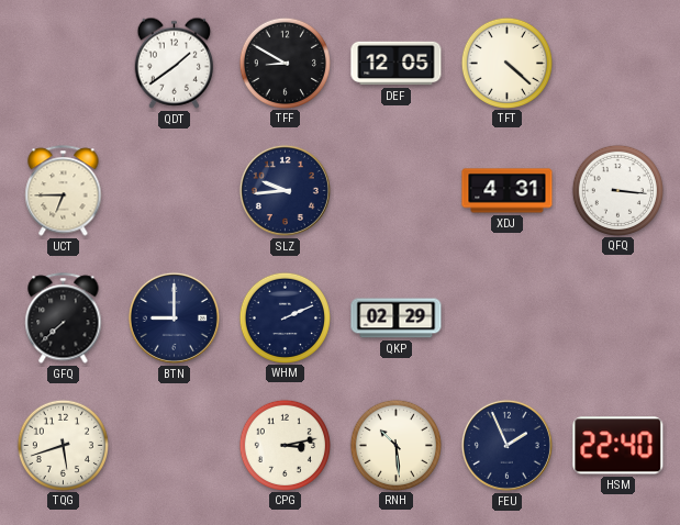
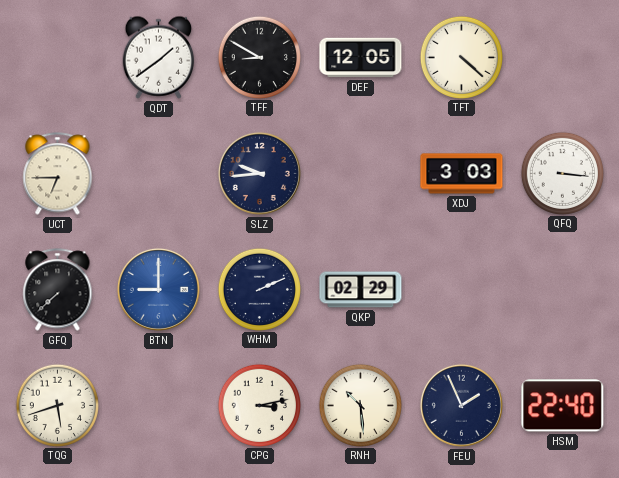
XDJ: 4:31 -> 3:03 (462, 174)
BTN dial: navy -> blue (158, 289)
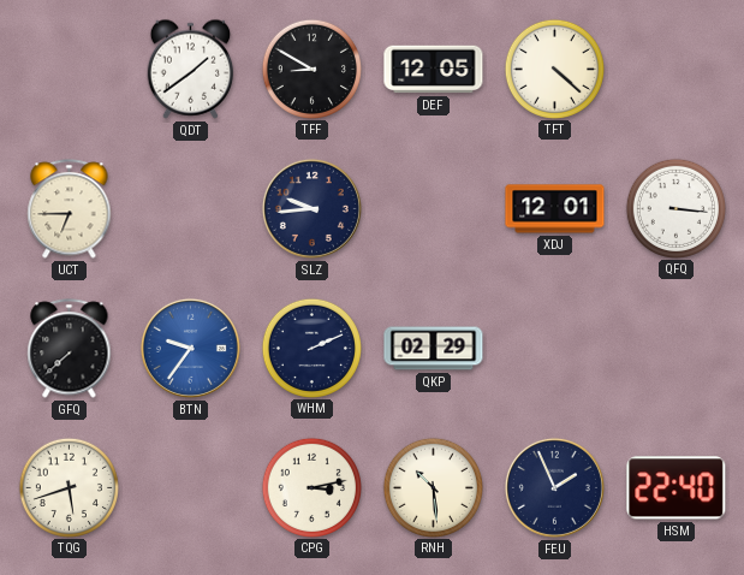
XDJ: 3:03 -> 12:01 (555, 209)
BTN: 9:00 -> 9:36 (190, 348)
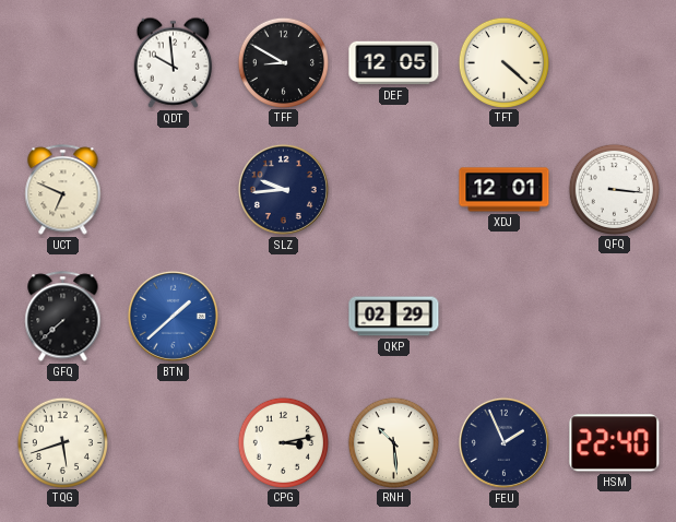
QDT: 1:39 -> 9:59 (174, 62)
UCT: 6:45 -> 6:49 (63, 190)
BTN: 9:36 -> 1:38 (173, 316)
WHM: 2:11 -> none (311, 348)
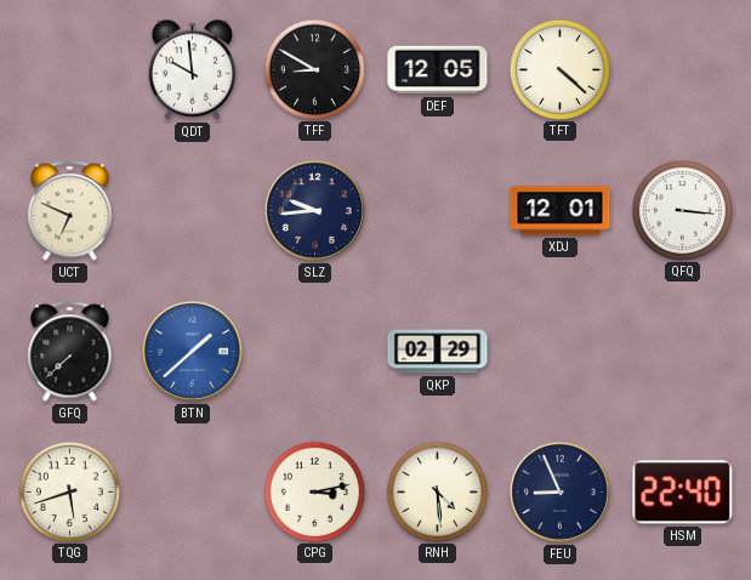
RNH: 10:29 -> 4:29 (437, 491)
FEU: 1:56 -> 8:56 (559, 491)
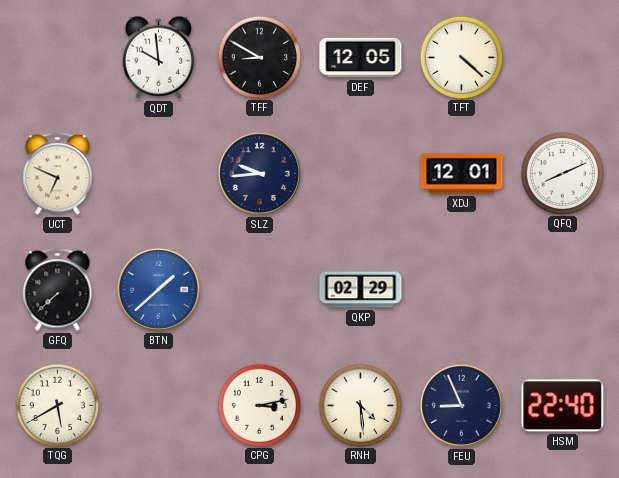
QFQ: 3:16 -> 8:11 (562, 173)
TQG: 5:42 -> 5:40 (57, 405)
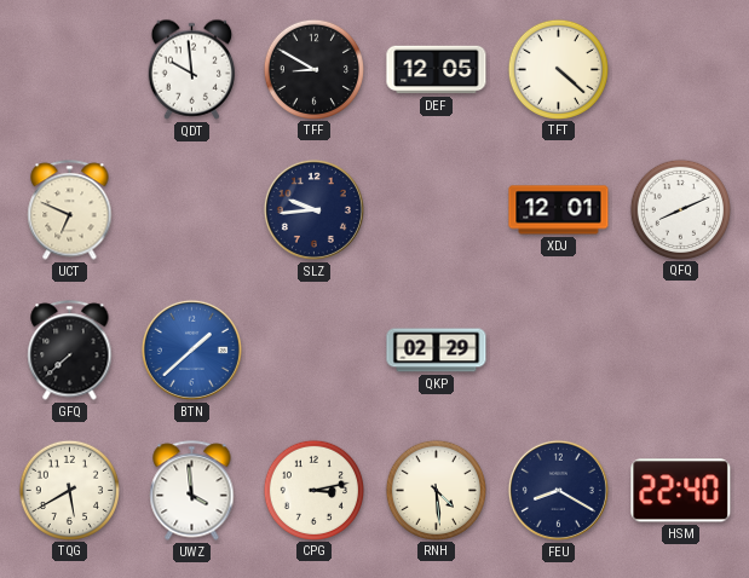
UWZ: none -> 3:59 (192, 491)
FEU: 8:56 -> 8:20 (558, 490)
